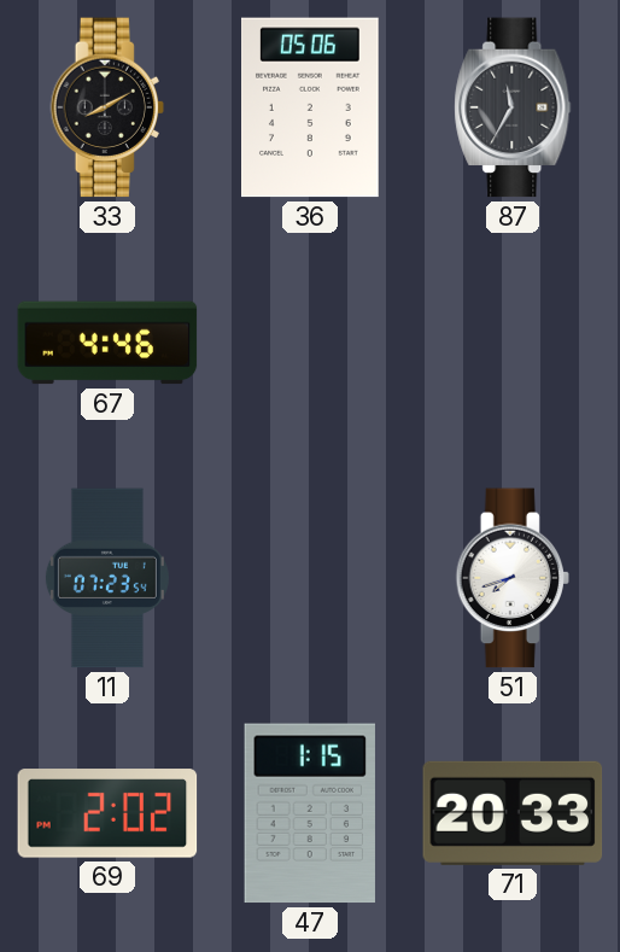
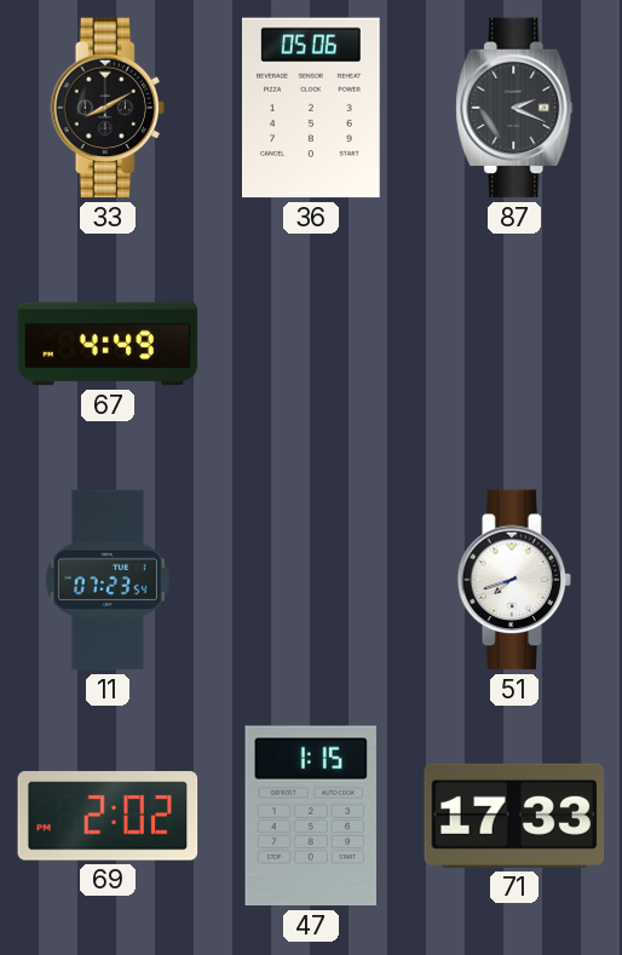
87: 11:35 -> 2:19 (514, 108)
67: 4:46 -> 4:49 (108, 344)
71: 20:33 -> 17:33 (514, 816)
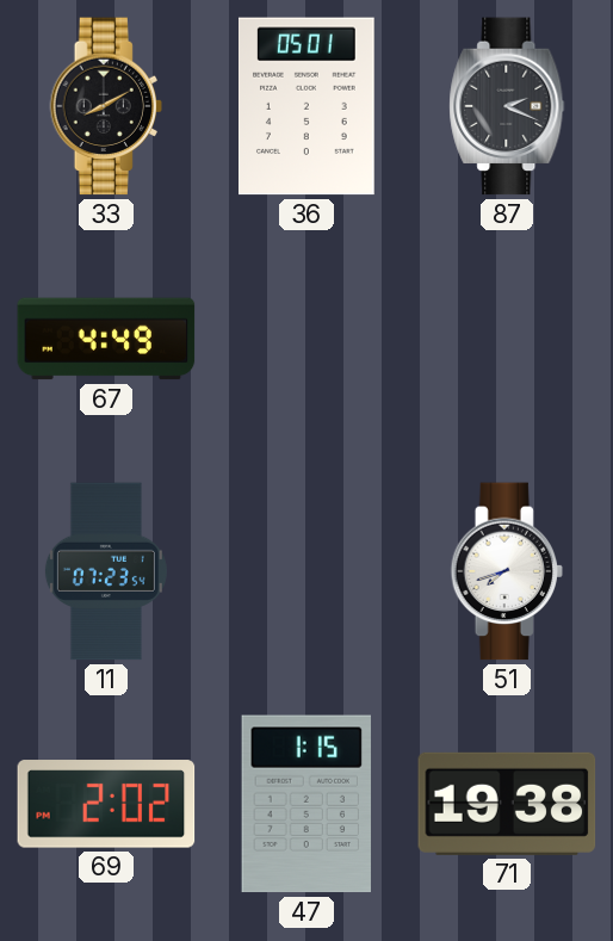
36: 05:06 -> 05:01 (308, 106)
71: 17:33 -> 19:38 (507, 804)
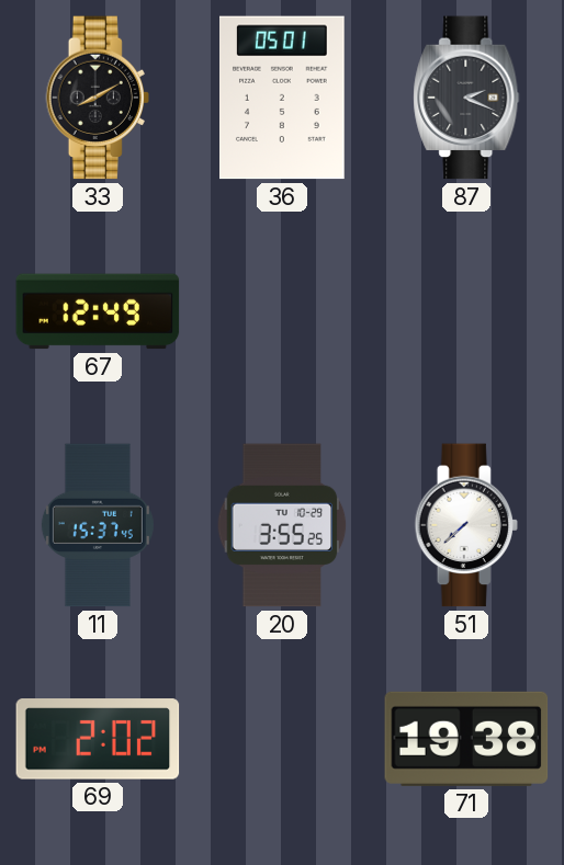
67: 4:49 -> 12:49 (98, 311)
11: 07:23 -> 15:37 (98, 525)
20: none -> 3:55 (282, 525)
51: 7:42 -> 7:38 (465, 525)
47: 1:15 -> none (306, 804)
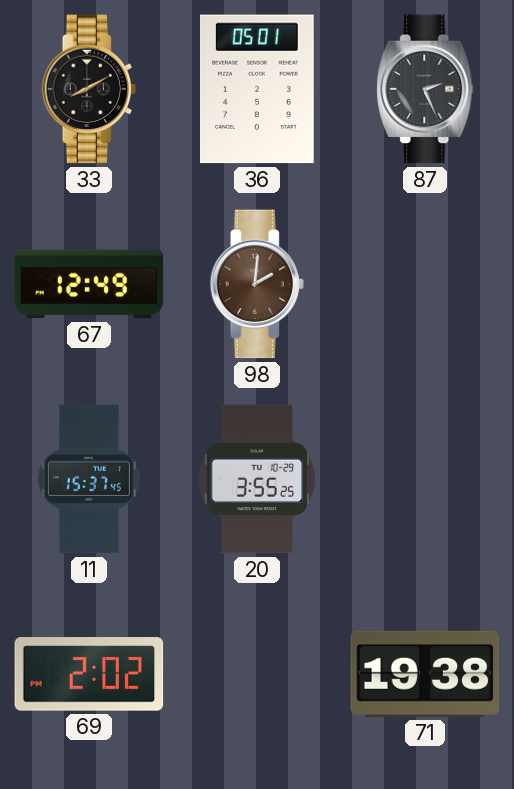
87: 2:19 -> 2:26 (425, 89)
98: none -> 2:01 (256, 284)
51: 7:38 -> none (465, 525)
